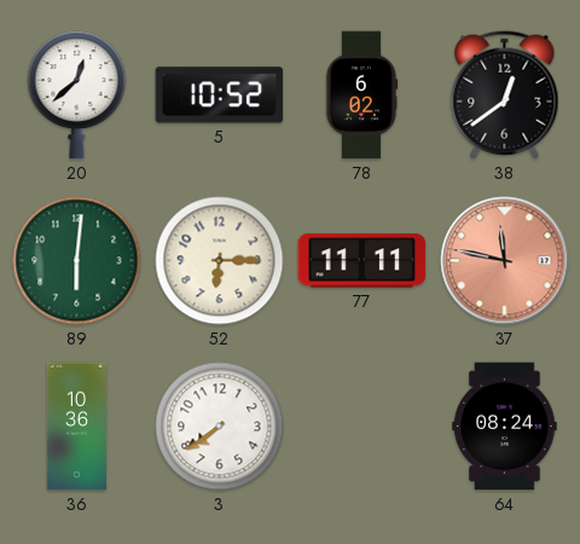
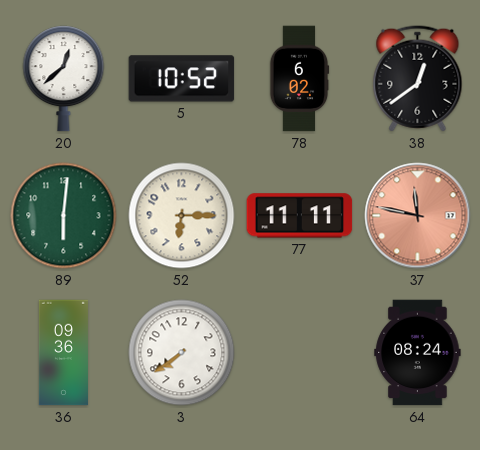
36: 10:36 -> 09:36 (63, 353)
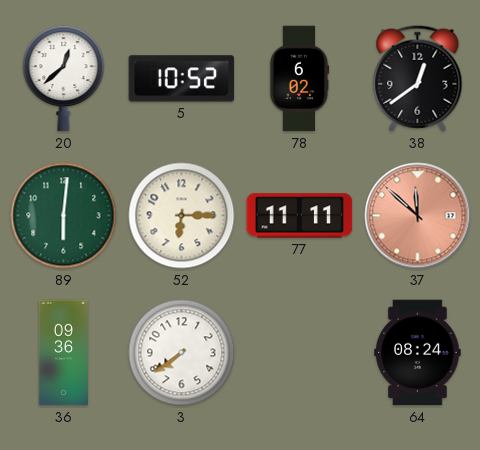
37: 11:47 -> 11:52 (418, 216)
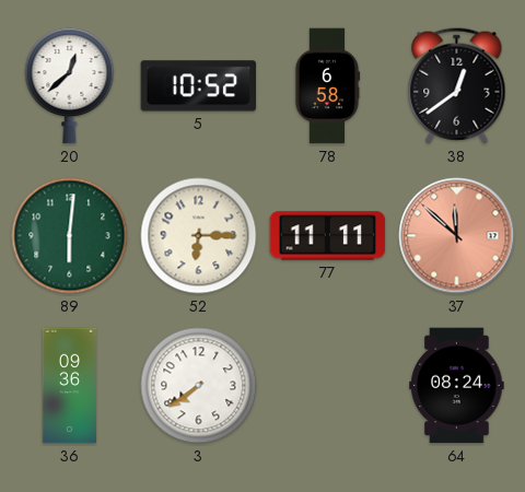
78: 6:02 -> 6:58 (327, 86)
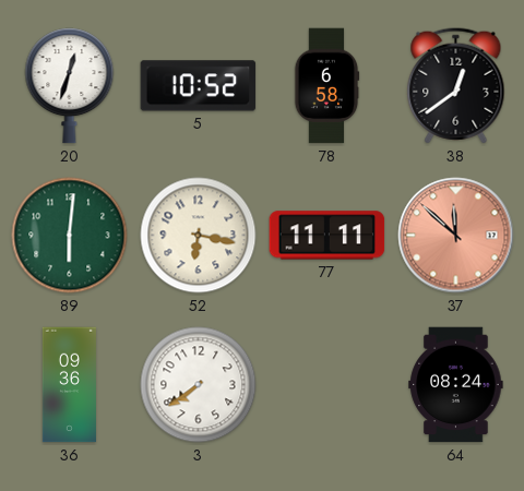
20: 12:38 -> 12:33 (70, 86)
52: 6:15 -> 6:17 (199, 236)
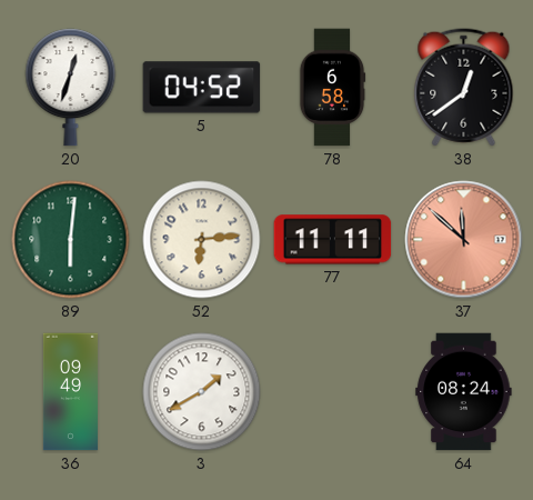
5: 10:52 -> 04:52 (202, 88)
52: 6:17 -> 6:14 (202, 240)
36: 09:36 -> 09:49 (70, 392)
3: 7:39 -> 1:40 (202, 392)
